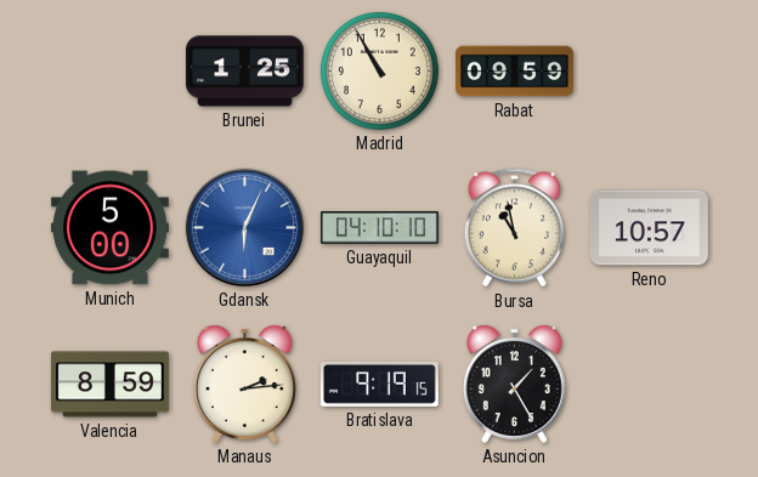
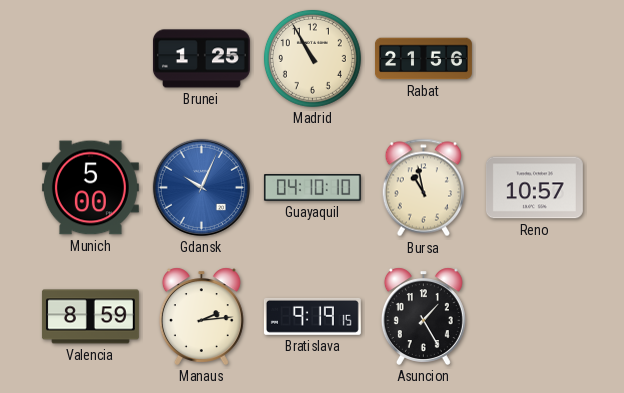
Rabat: 09:59 -> 21:56 (424, 59)
Gdansk: 6:04 -> 10:04 (201, 187)
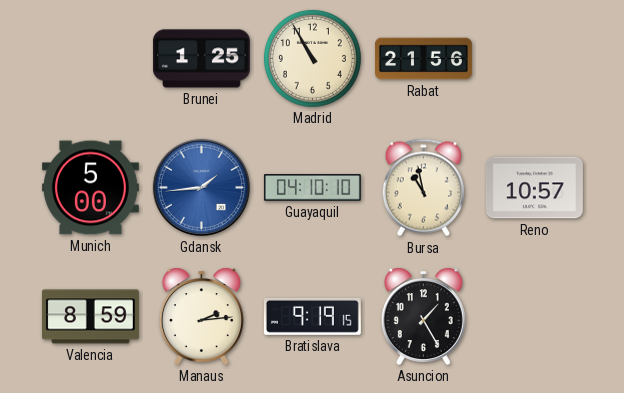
Gdansk: 10:04 -> 1:44 (201, 187)
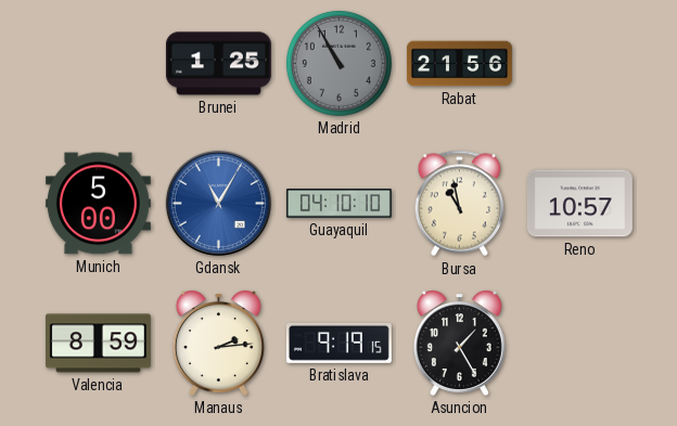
Madrid dial: cream -> grey (338, 63)
Gdansk: 1:44 -> 11:05 (218, 203)
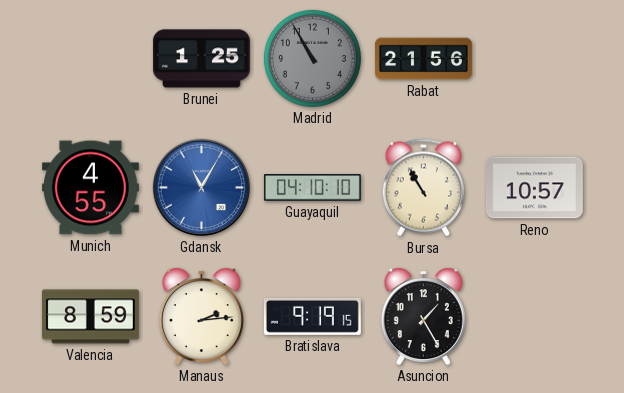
Munich: 5:00 -> 4:55 (90, 188)
Bursa: 10:58 -> 10:55 (423, 188)
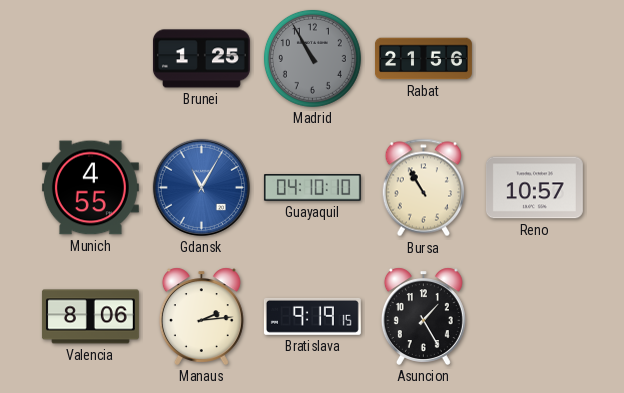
Valencia: 8:59 -> 8:06 (90, 317)
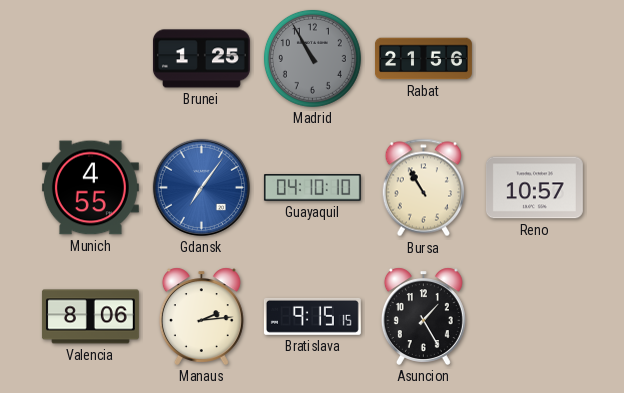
Gdansk: 11:05 -> 7:06 (201, 187)
Bratislava: 9:19 -> 9:15 (312, 316)
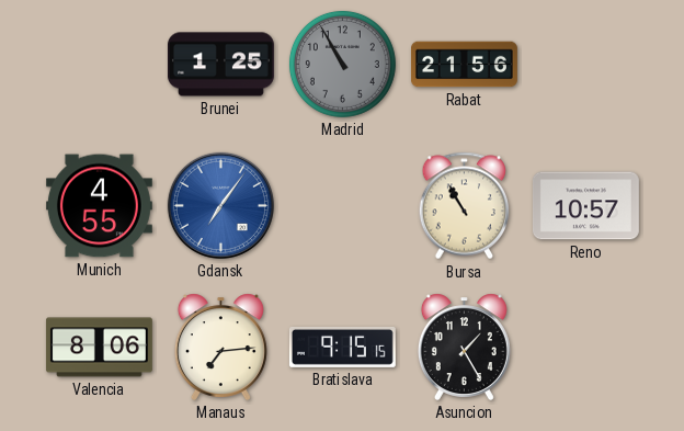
Guayaquil: 04:10 -> none (312, 188)
Manaus: 2:14 -> 7:14 (220, 347)
